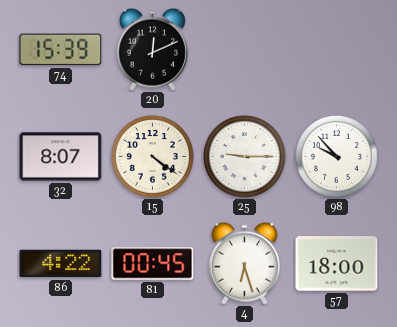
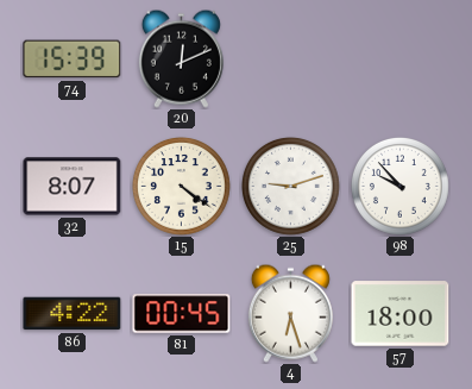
25: 9:15 -> 9:12 (291, 187)
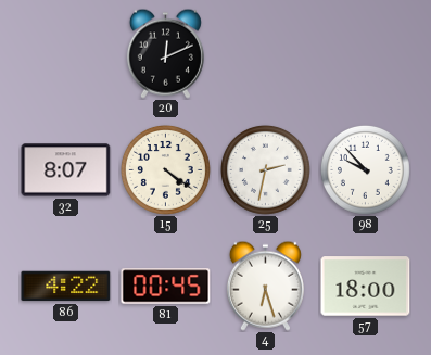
74: 15:39 -> none (73, 59)
25: 9:12 -> 2:32 (266, 170)
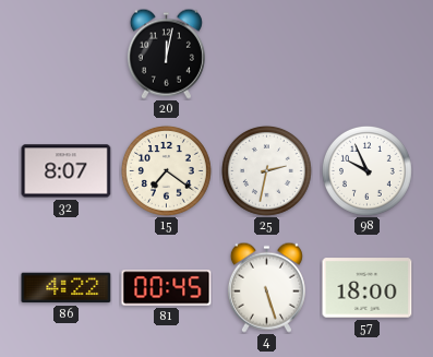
20: 12:11 -> 12:02 (166, 53)
15: 4:21 -> 7:21 (167, 171)
98: 9:53 -> 9:56 (368, 171)
4: 6:27 -> 5:27 (266, 287)
